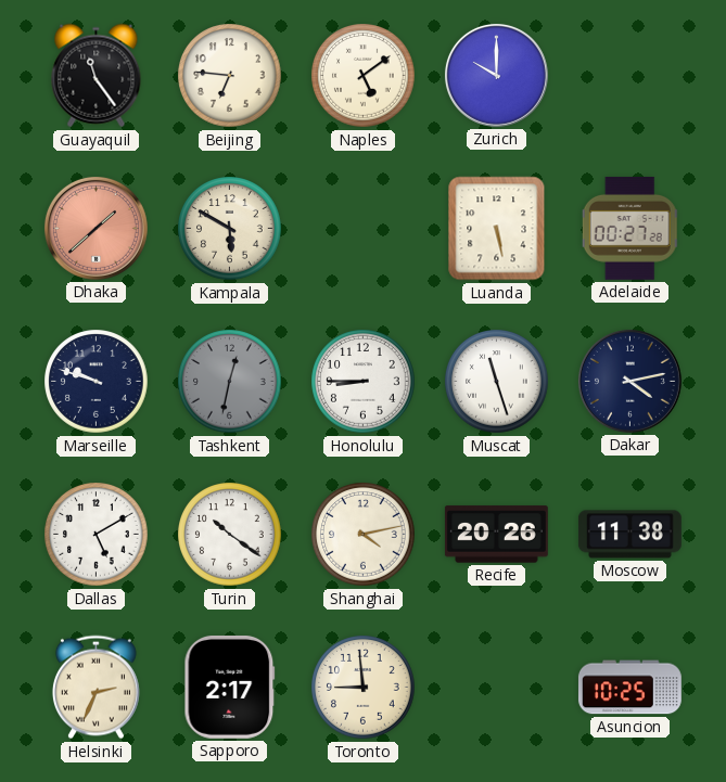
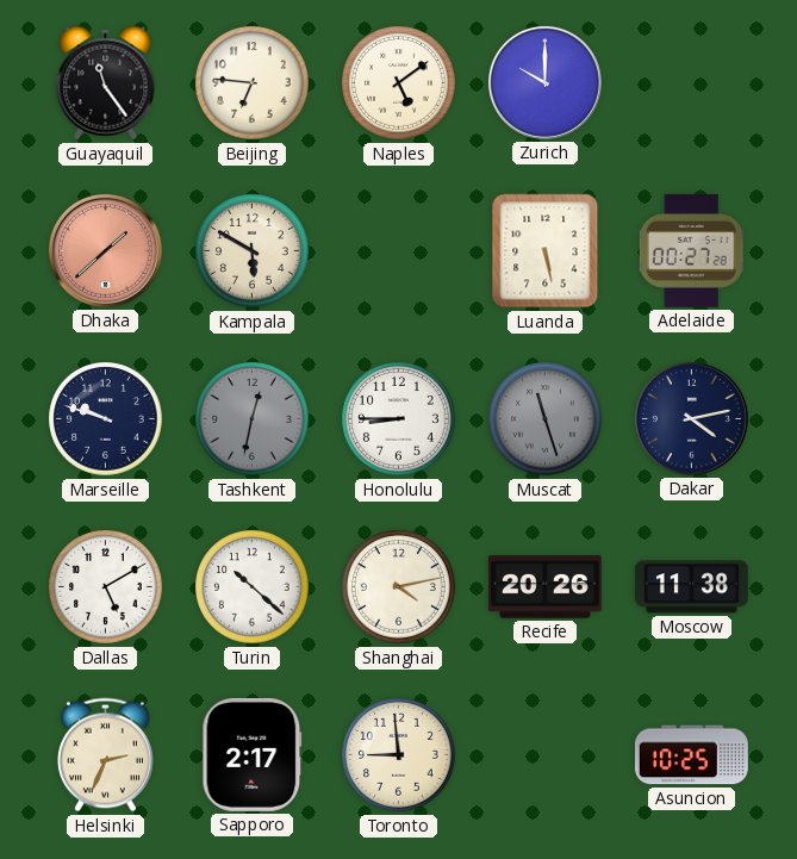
Muscat dial: white -> grey (546, 419)
Turin: 10:21 -> 10:22 (253, 587)
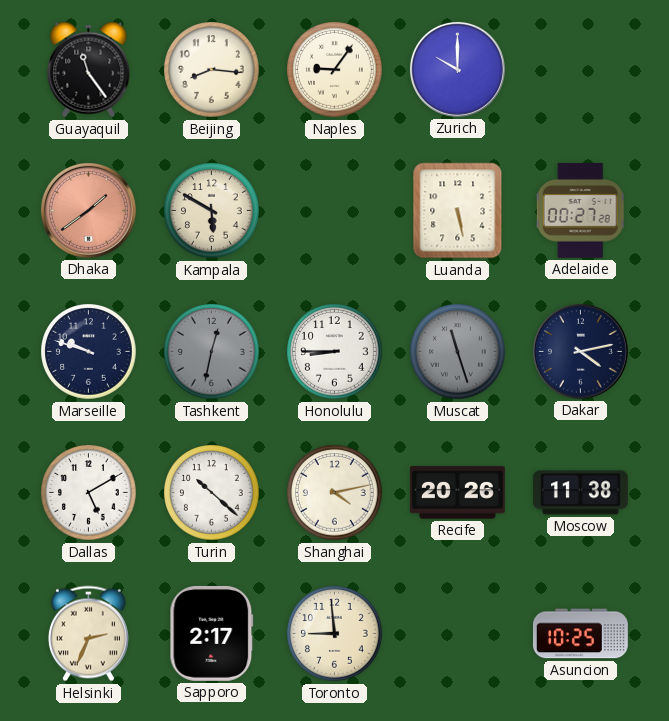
Beijing: 6:46 -> 8:16 (212, 70)
Naples: 5:09 -> 9:06 (335, 70)
Dhaka: 1:38 -> 1:39 (88, 210)
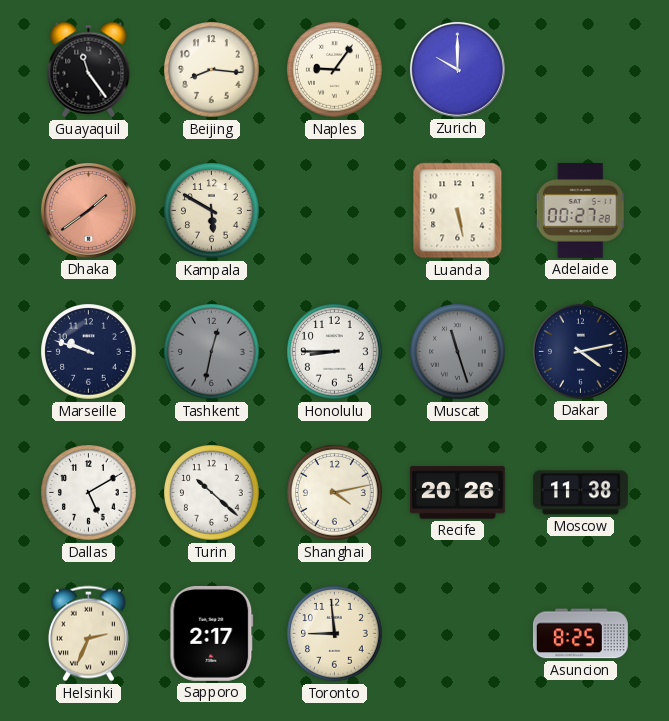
Asuncion: 10:25 -> 8:25 (580, 634)
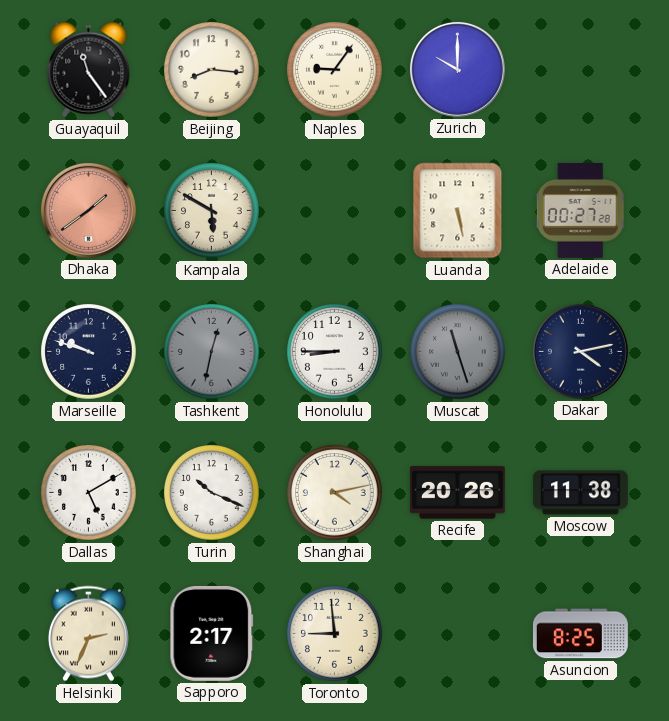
Turin: 10:22 -> 10:19 (212, 493)
